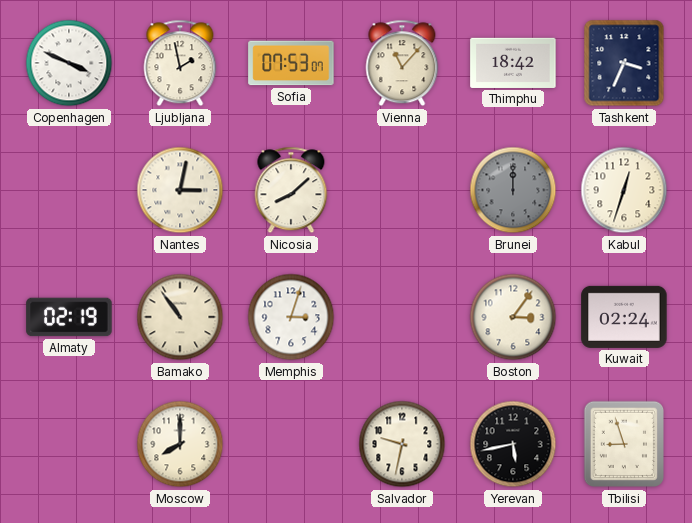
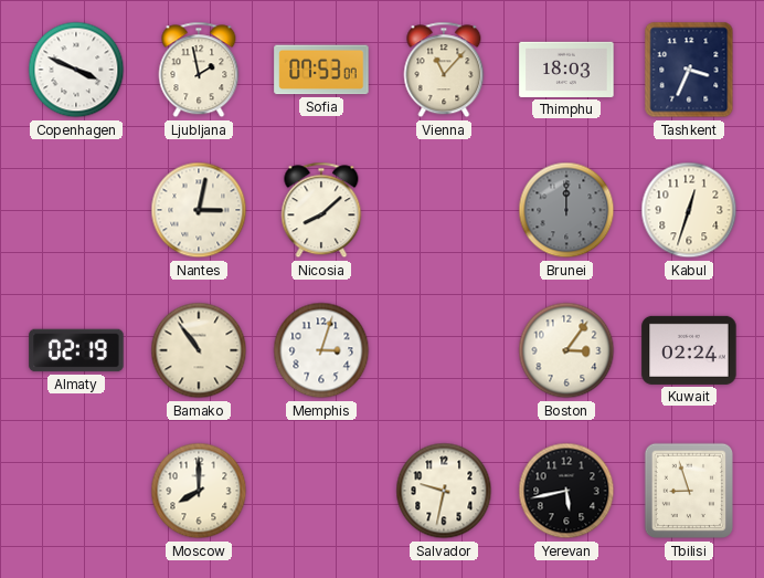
Thimphu: 18:42 -> 18:03 (566, 70)
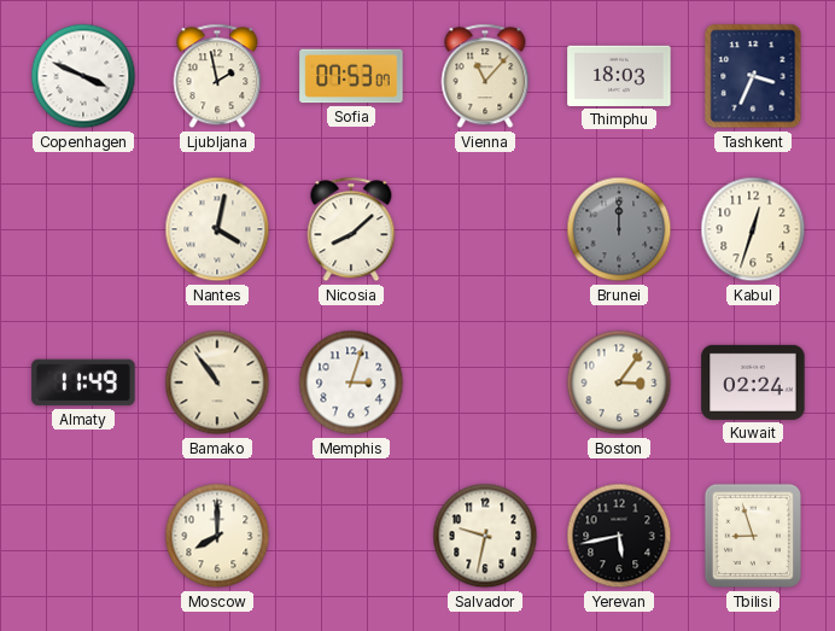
Nantes: 3:02 -> 4:02 (217, 229)
Almaty: 02:19 -> 11:49 (83, 382)
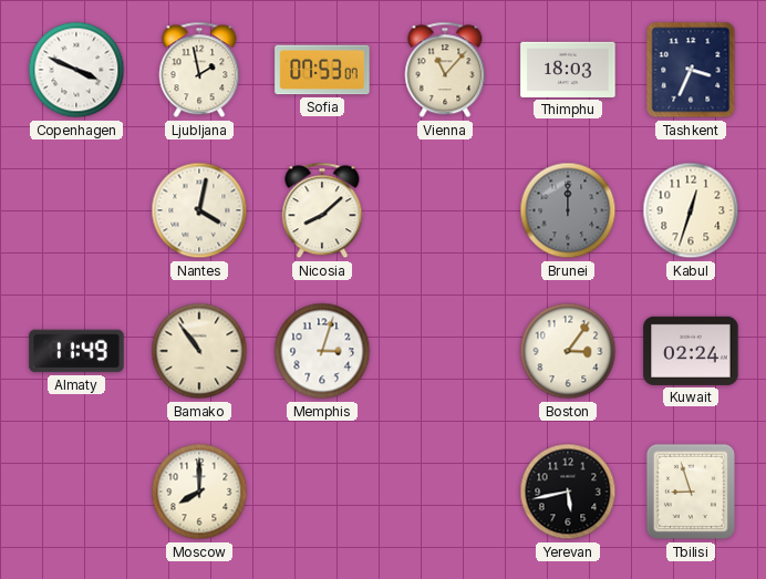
Salvador: 9:32 -> none (485, 536)
